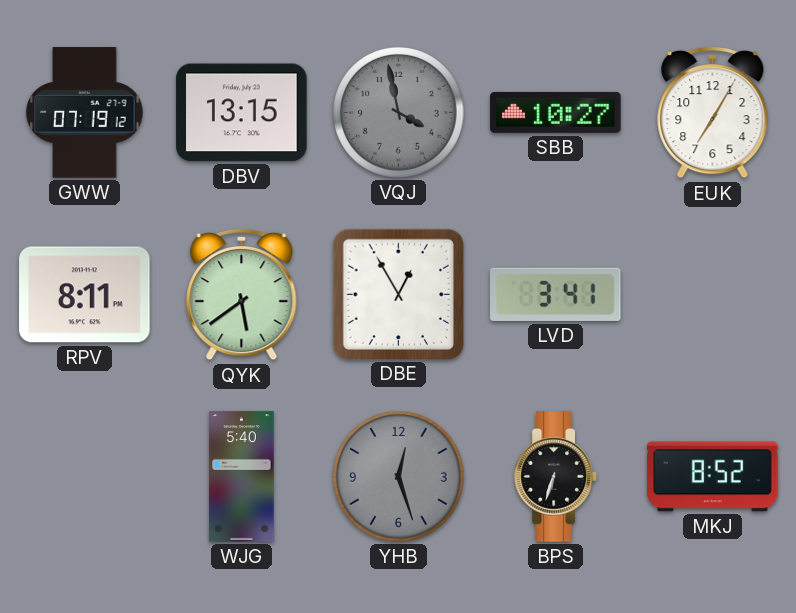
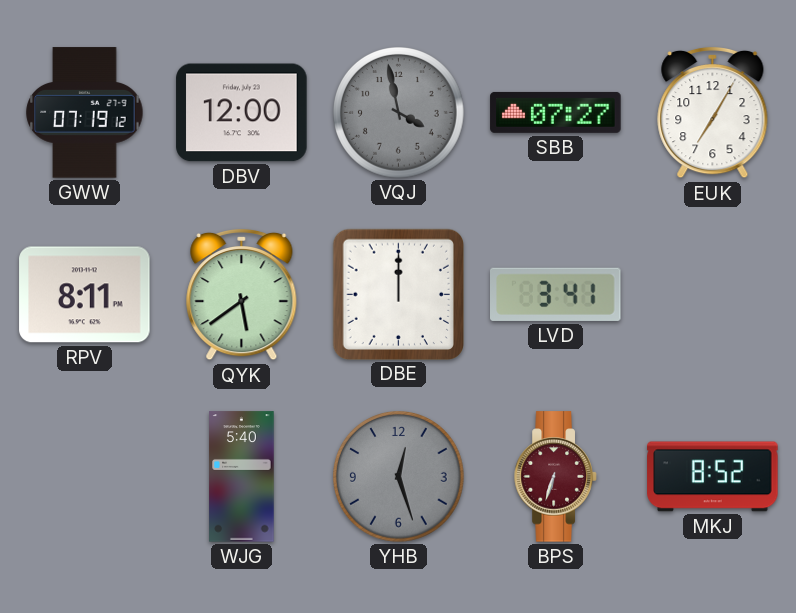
DBV: 13:15 -> 12:00 (242, 113)
SBB: 10:27 -> 07:27 (556, 112)
DBE: 12:55 -> 12:00 (398, 294)
BPS dial: black -> burgundy (556, 477)
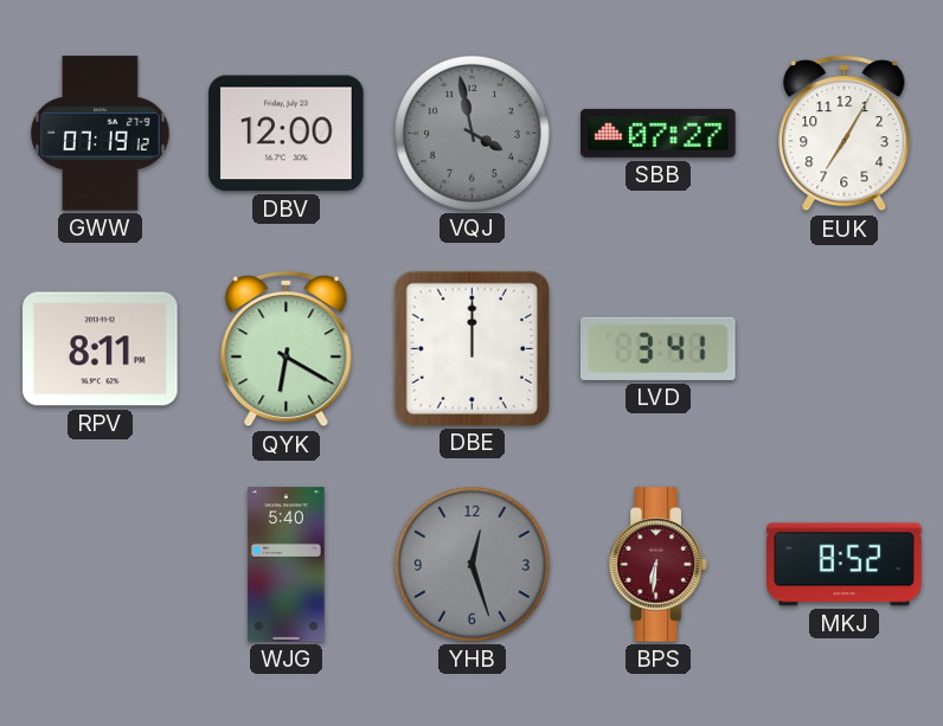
QYK: 5:39 -> 6:20 (287, 349)
BPS: 6:33 -> 6:31 (659, 565)
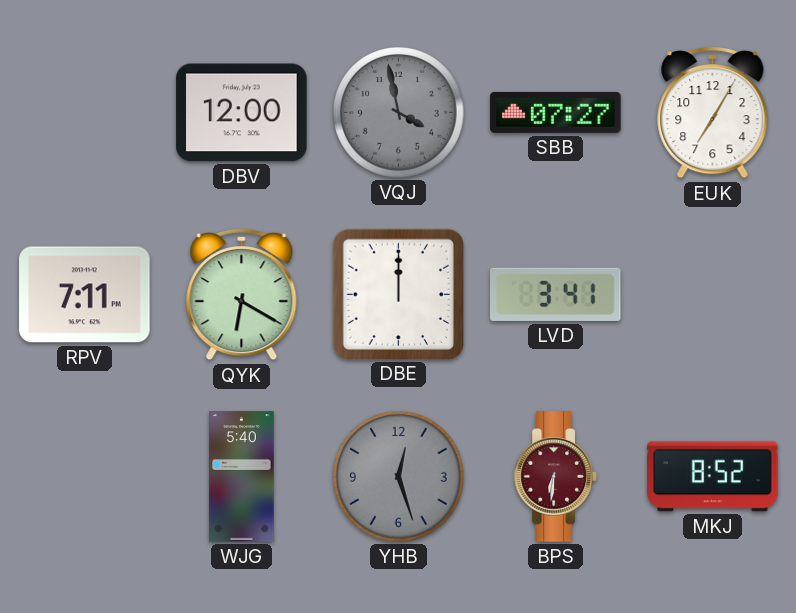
GWW: 07:19 -> none (101, 134)
RPV: 8:11 -> 7:11 (85, 295)
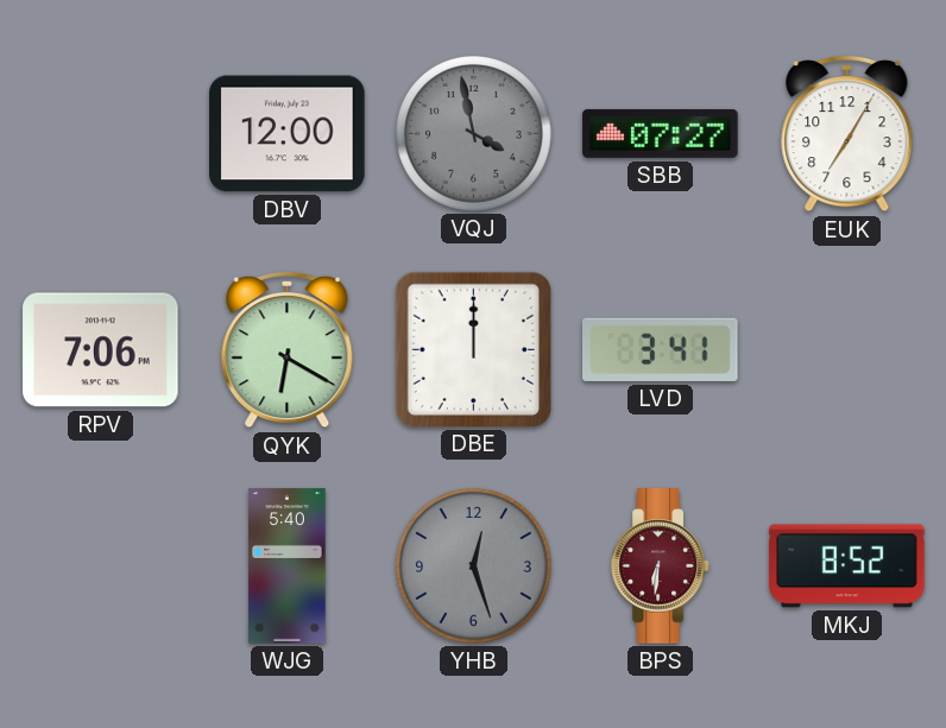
RPV: 7:11 -> 7:06 (101, 350)
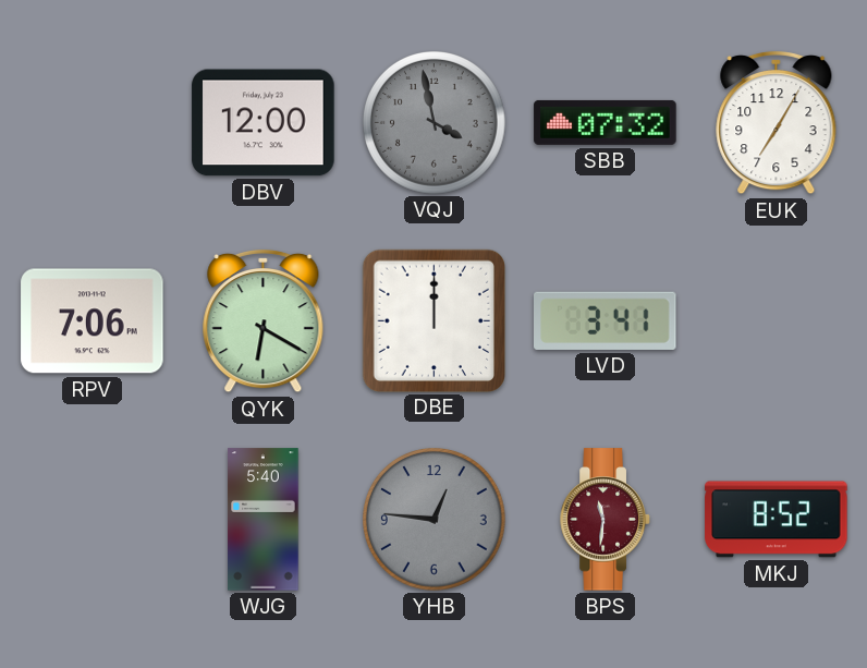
SBB: 07:27 -> 07:32 (606, 122)
YHB: 12:27 -> 12:46 (435, 520)
BPS: 6:31 -> 11:31 (606, 520)
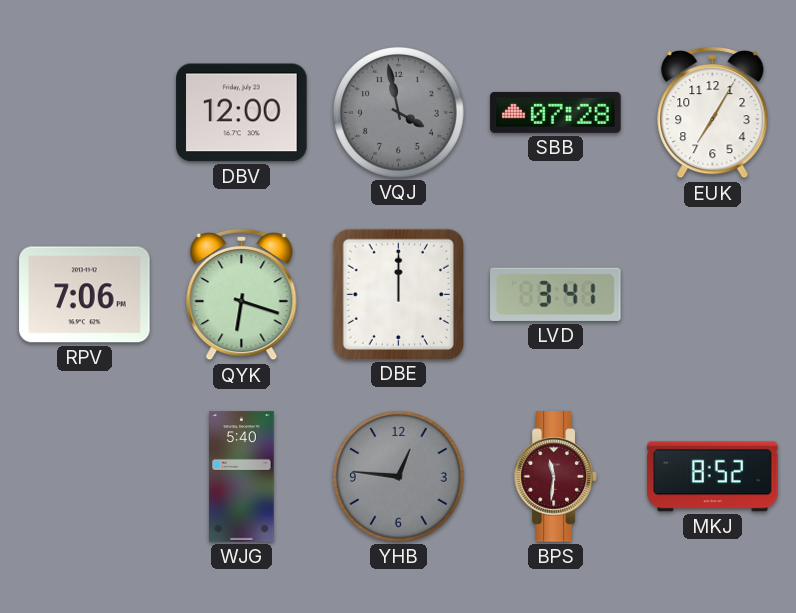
SBB: 07:32 -> 07:28 (556, 112)
QYK: 6:20 -> 6:18 (242, 295)
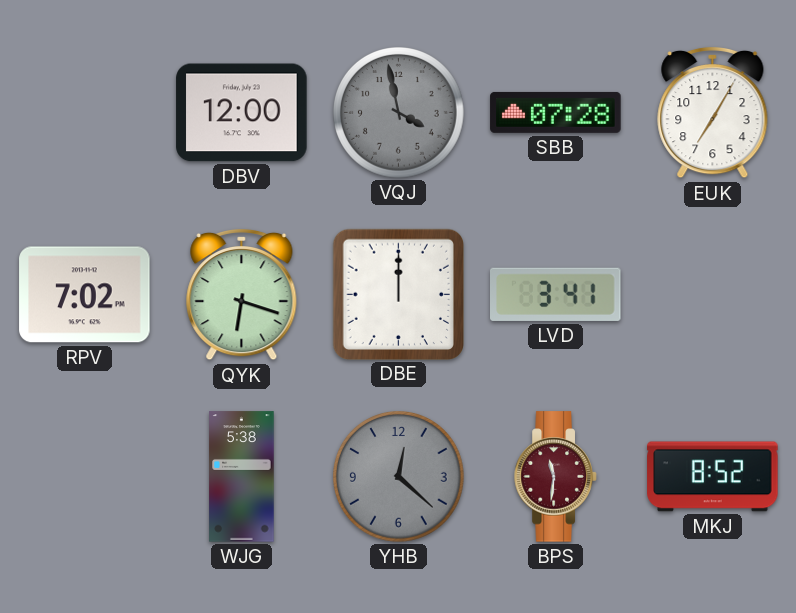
RPV: 7:06 -> 7:02 (85, 295)
WJG: 5:40 -> 5:38 (242, 477)
YHB: 12:46 -> 12:22 (399, 477)
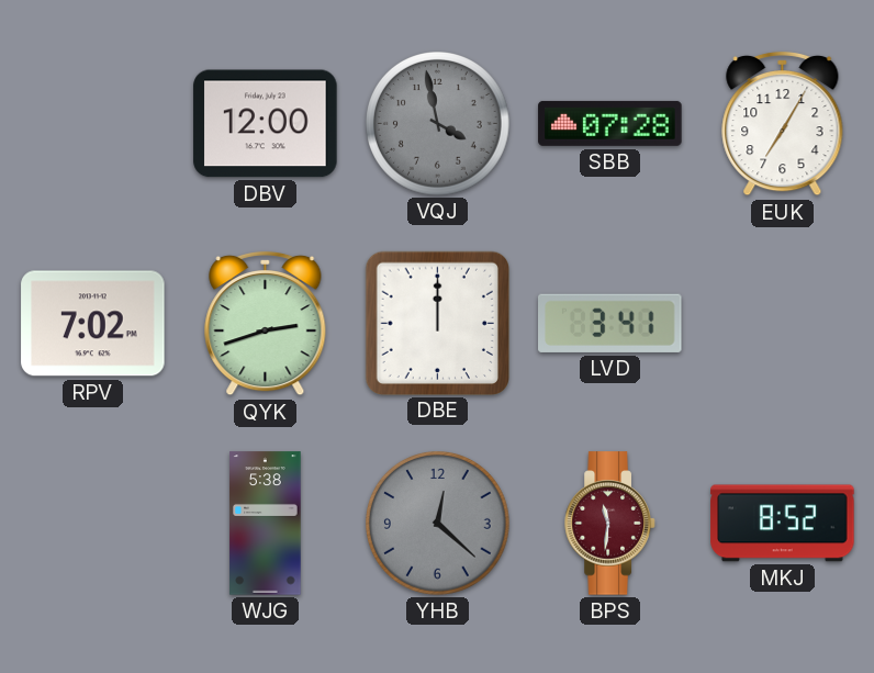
QYK: 6:18 -> 2:42 (266, 324)
